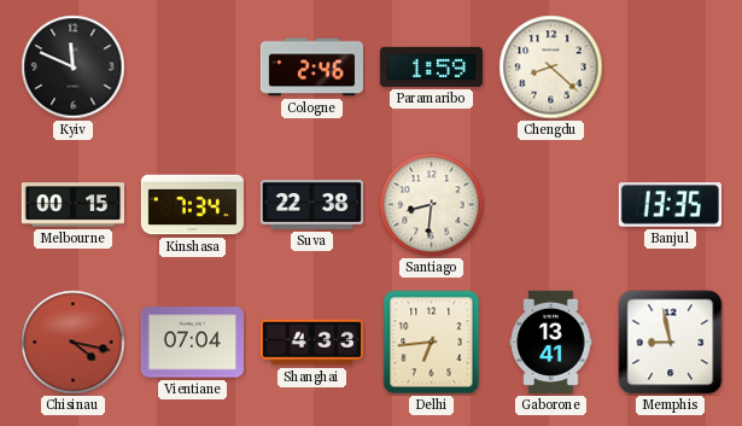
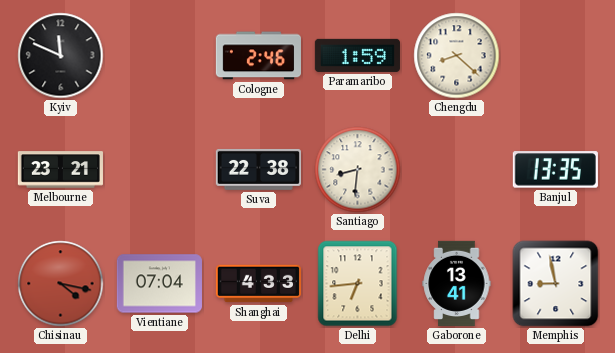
Melbourne: 00:15 -> 23:21 (60, 170)
Kinshasa: 7:34 -> none (192, 205)
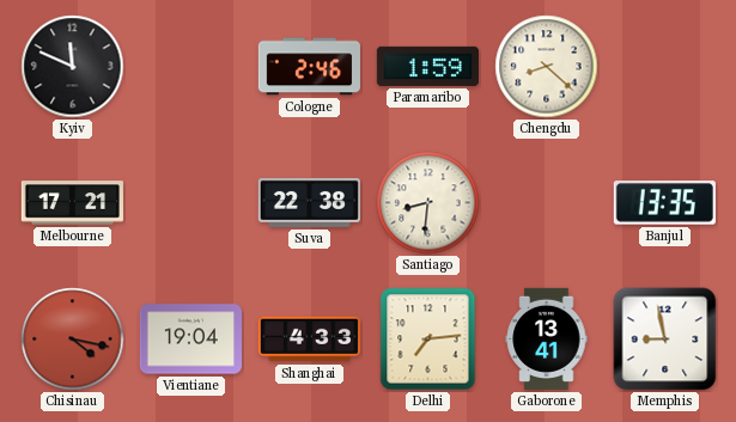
Melbourne: 23:21 -> 17:21 (72, 203)
Vientiane: 07:04 -> 19:04 (190, 340)
Delhi: 6:44 -> 7:14 (428, 340)
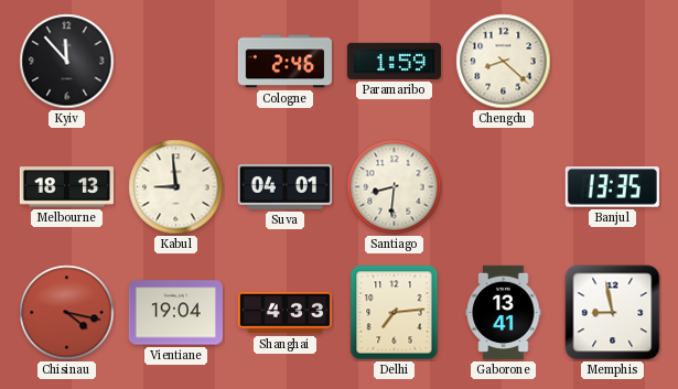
Kyiv: 11:49 -> 11:53 (67, 62)
Melbourne: 17:21 -> 18:13 (66, 187)
Kabul: none -> 8:59 (176, 187)
Suva: 22:38 -> 04:01 (284, 186)
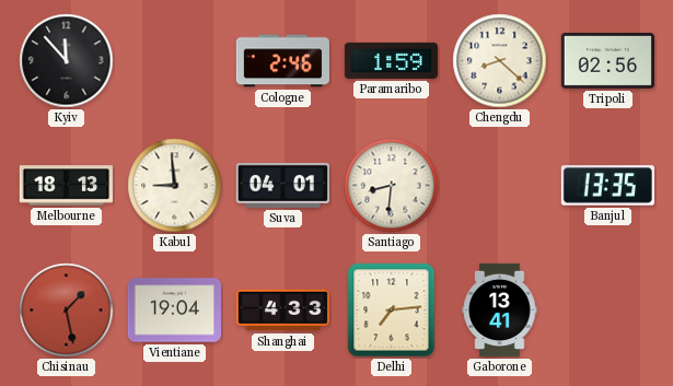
Tripoli: none -> 02:56 (607, 60)
Chisinau: 4:17 -> 1:28 (67, 311)
Memphis: 8:58 -> none (613, 313)
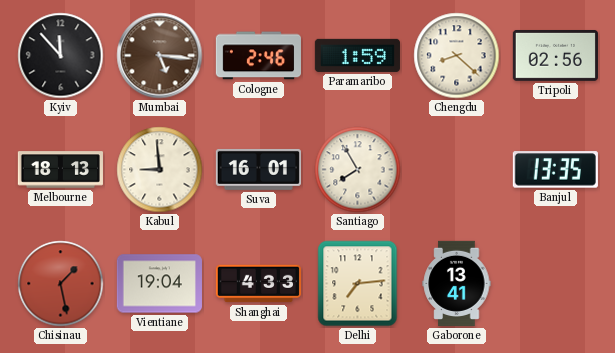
Mumbai: none -> 5:16 (160, 56)
Suva: 04:01 -> 16:01 (258, 169)
Santiago: 8:31 -> 7:55 (358, 170)
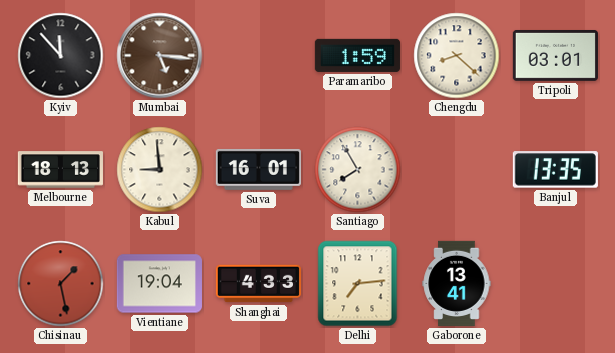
Cologne: 2:46 -> none (258, 56)
Tripoli: 02:56 -> 03:01 (555, 55)
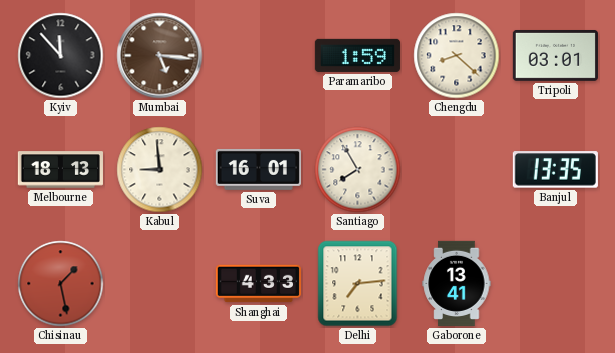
Vientiane: 19:04 -> none (159, 284)
